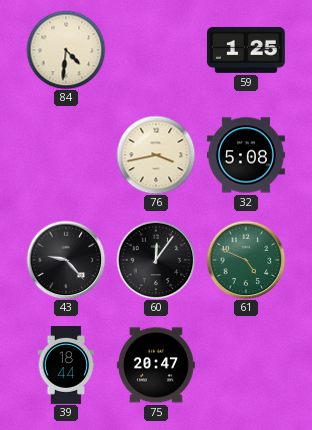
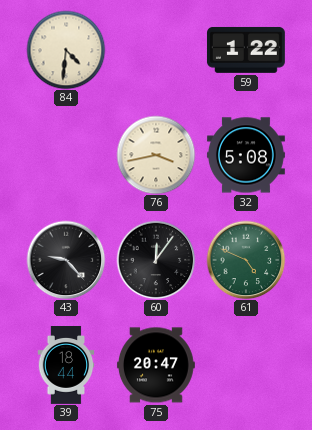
59: 1:25 -> 1:22 (246, 50)
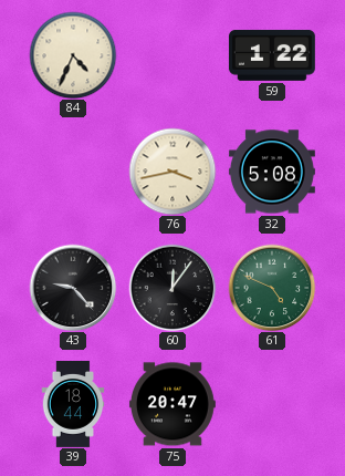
84: 4:31 -> 4:34 (73, 55)
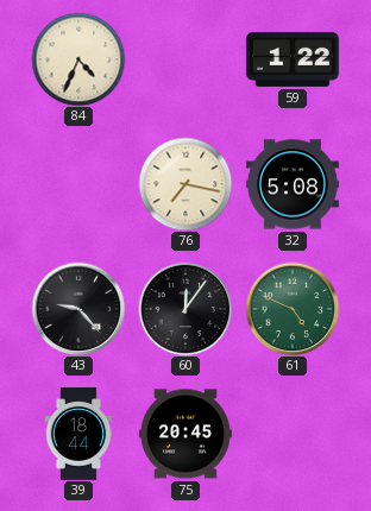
76: 3:43 -> 7:17 (185, 184)
75: 20:47 -> 20:45 (185, 434)
